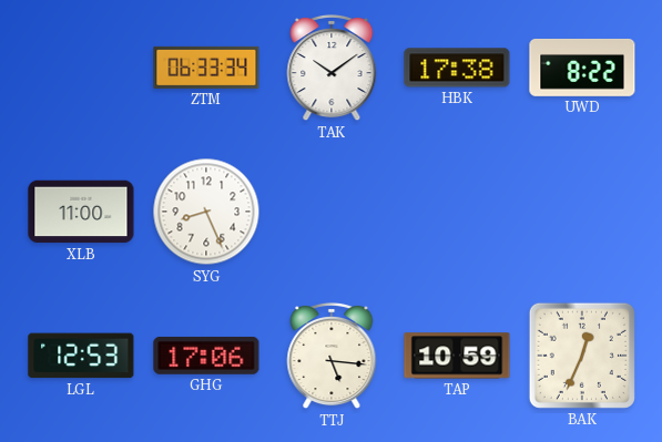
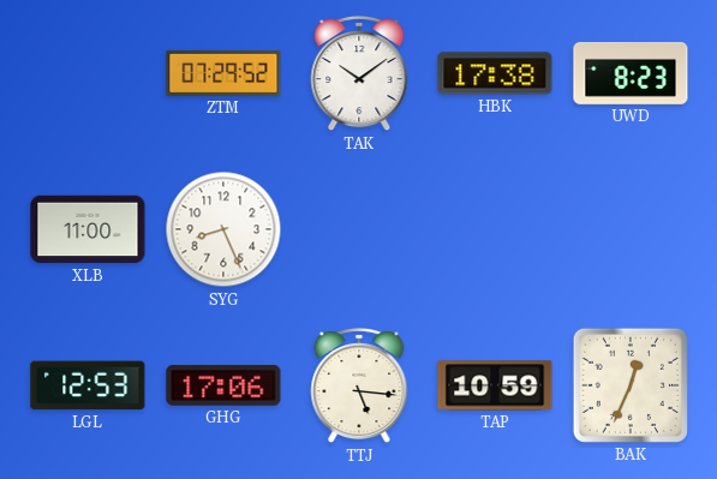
ZTM: 06:33 -> 07:29 (223, 73)
UWD: 8:22 -> 8:23 (631, 73)
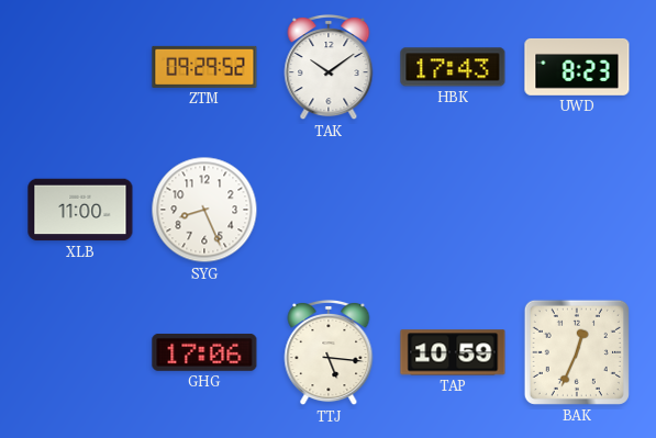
ZTM: 07:29 -> 09:29 (204, 67)
HBK: 17:38 -> 17:43 (453, 67)
LGL: 12:53 -> none (88, 385)
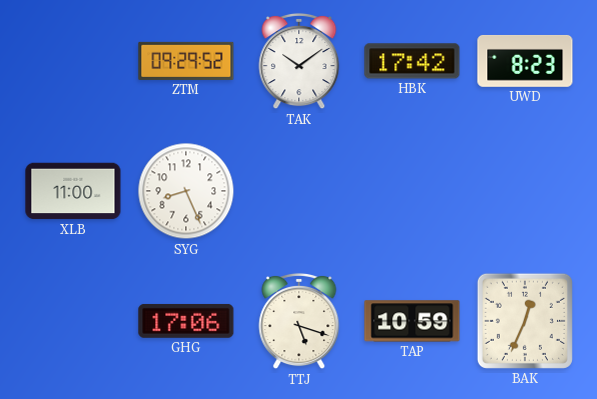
HBK: 17:43 -> 17:42 (412, 61)
TTJ: 5:16 -> 5:18 (299, 321)
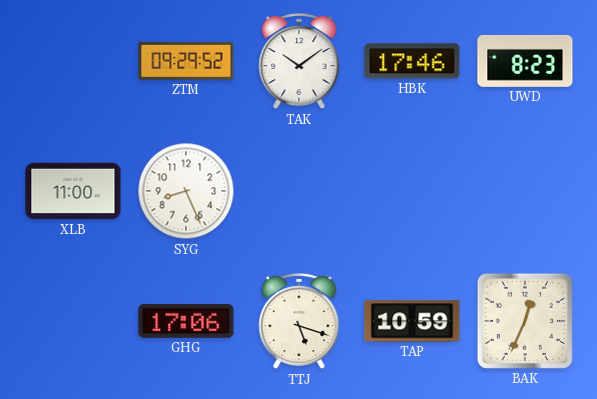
HBK: 17:42 -> 17:46 (412, 61)
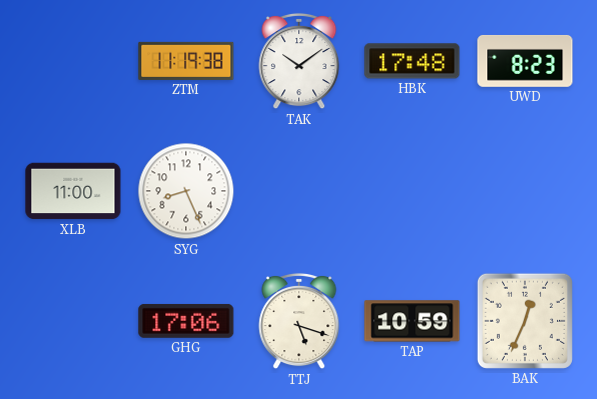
ZTM: 09:29 -> 11:19 (186, 61)
HBK: 17:46 -> 17:48 (412, 61)
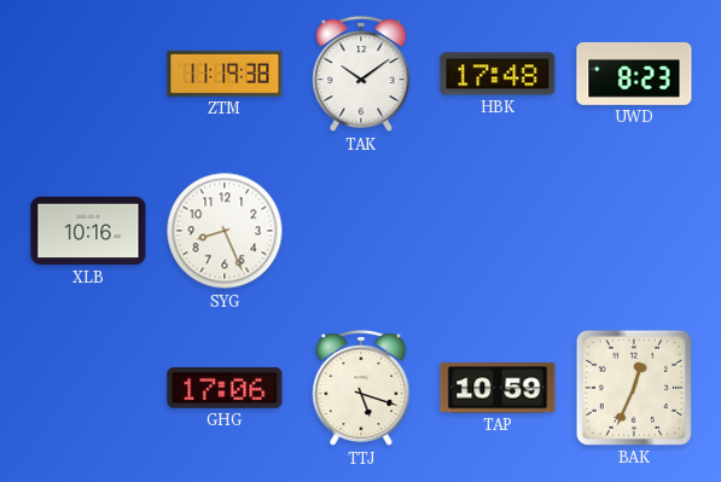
XLB: 11:00 -> 10:16 (88, 231)
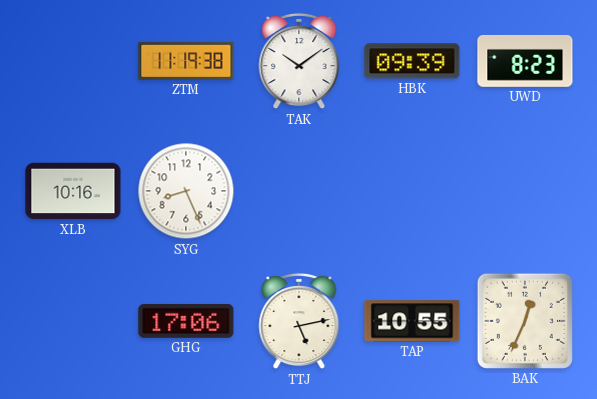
HBK: 17:48 -> 09:39 (412, 61)
TTJ: 5:18 -> 5:13 (299, 321)
TAP: 10:59 -> 10:55 (412, 321)
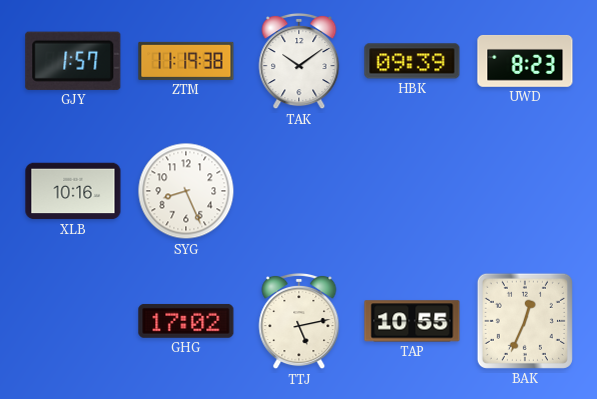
GJY: none -> 1:57 (73, 61)
GHG: 17:06 -> 17:02 (186, 321)
